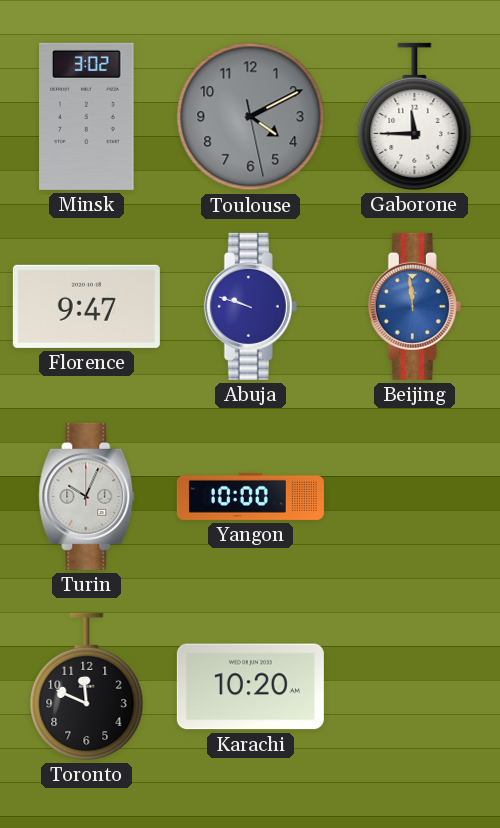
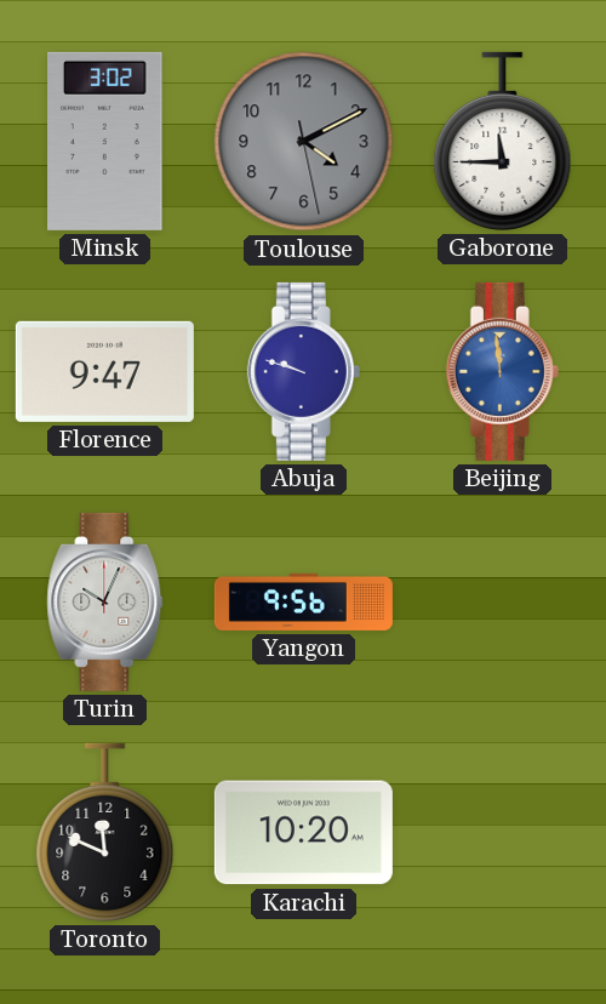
Yangon: 10:00 -> 9:56 (303, 601)
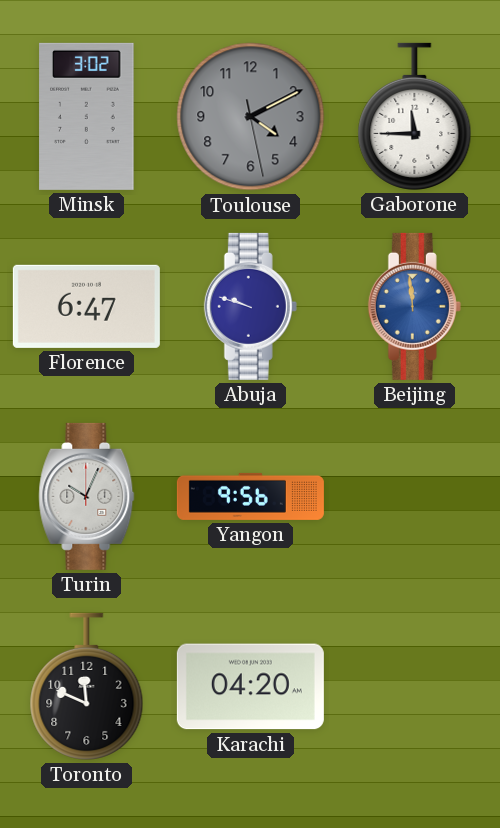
Florence: 9:47 -> 6:47 (86, 306)
Karachi: 10:20 -> 04:20 (250, 687)
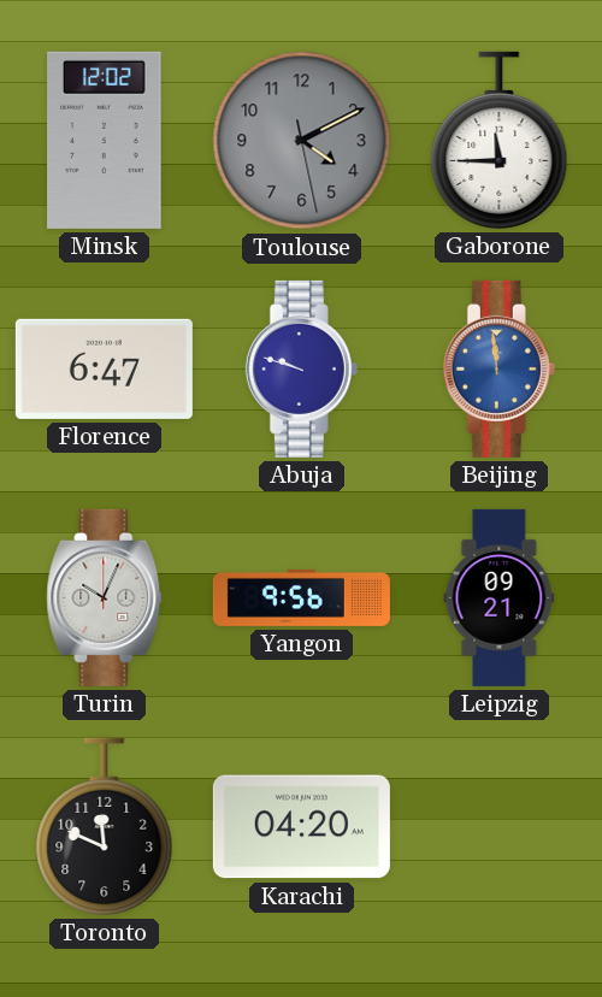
Minsk: 3:02 -> 12:02 (105, 140)
Leipzig: none -> 09:21 (500, 597)
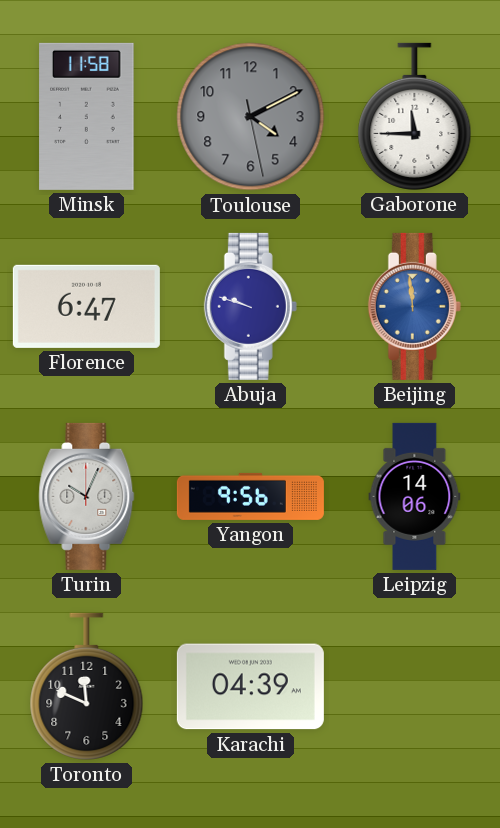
Minsk: 12:02 -> 11:58 (87, 116)
Leipzig: 09:21 -> 14:06 (415, 496)
Karachi: 04:20 -> 04:39 (250, 687)
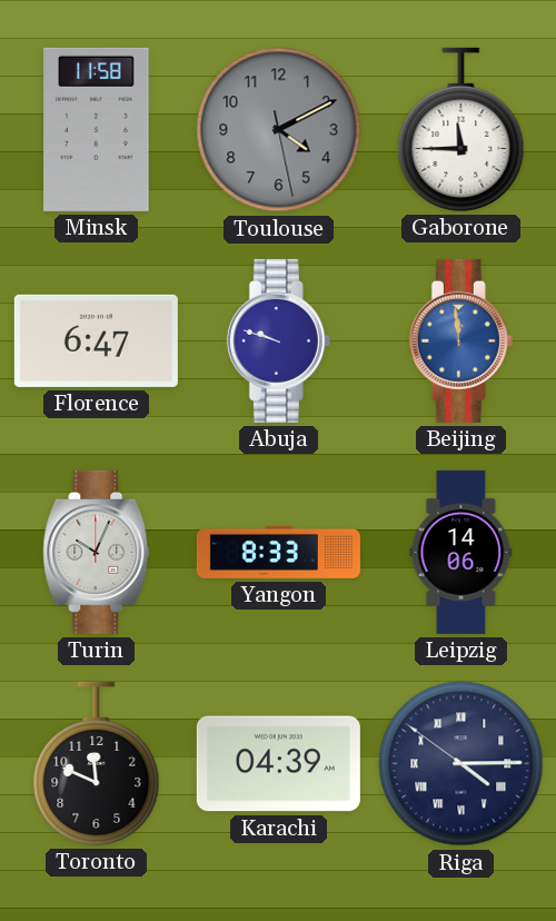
Yangon: 9:56 -> 8:33 (278, 552)
Riga: none -> 4:14 (461, 764)
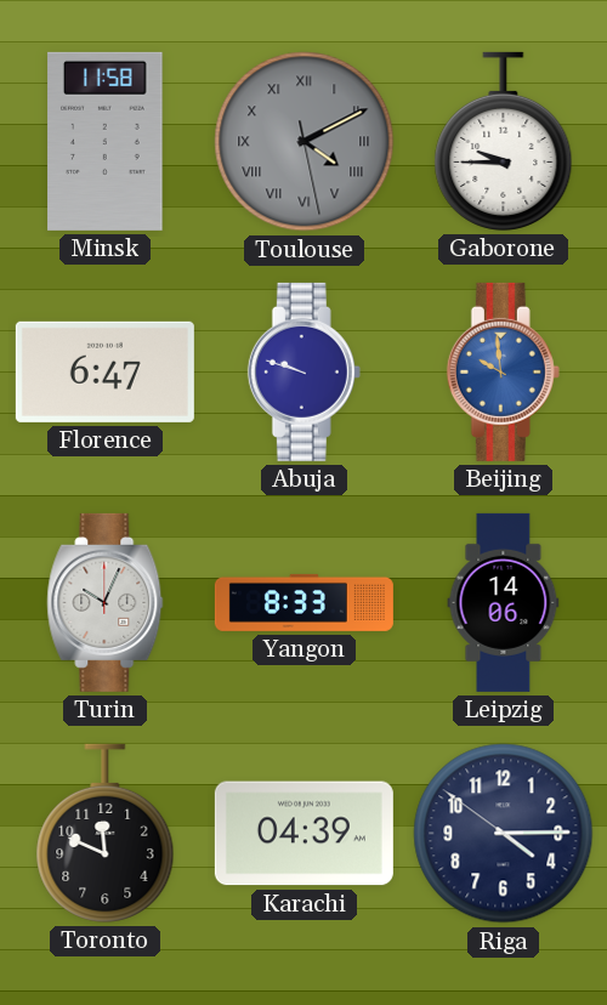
Toulouse numerals: Arabic -> Roman (305, 142)
Gaborone: 11:45 -> 9:45 (504, 141)
Beijing: 11:59 -> 9:59 (503, 371)
Riga numerals: Roman -> Arabic (504, 834)
